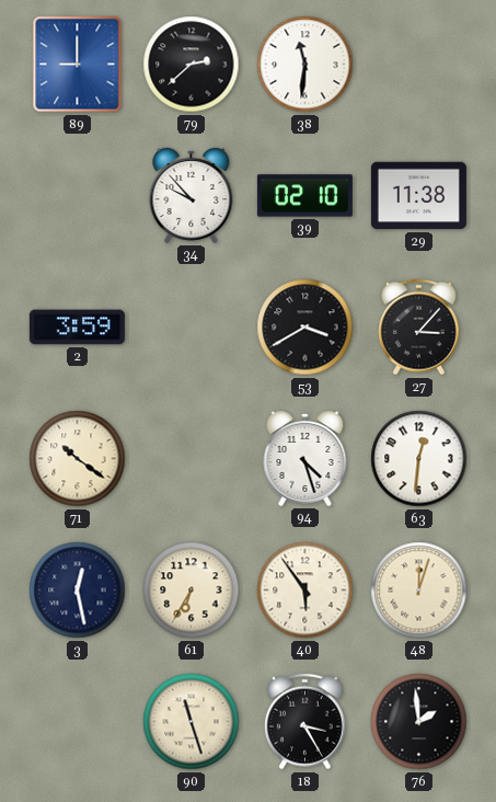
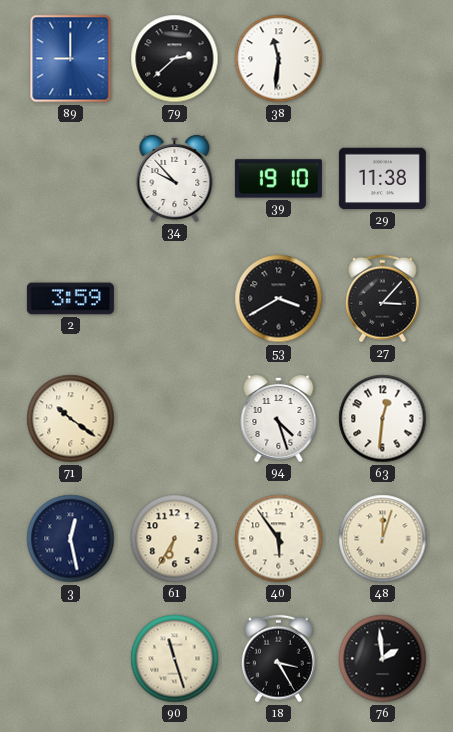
39: 02:10 -> 19:10 (278, 179)
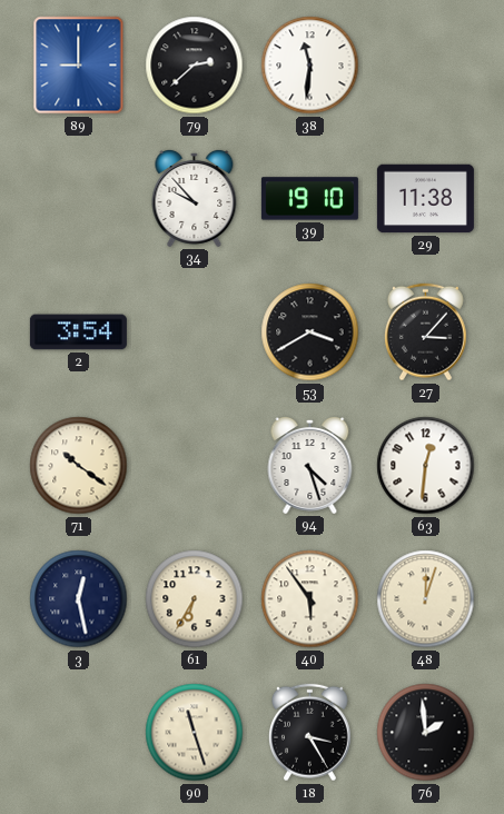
2: 3:59 -> 3:54 (78, 332)
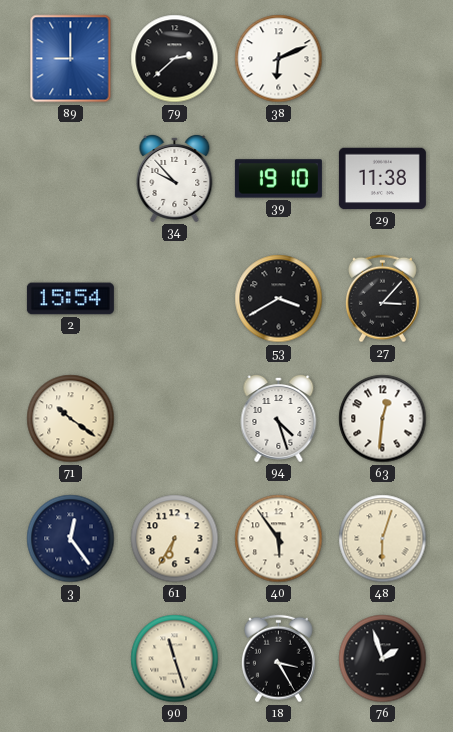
38: 11:31 -> 6:11 (279, 59)
2: 3:54 -> 15:54 (70, 299)
3: 12:28 -> 12:24 (71, 539)
48: 12:03 -> 6:03 (383, 539)
76: 1:59 -> 1:57 (383, 659)
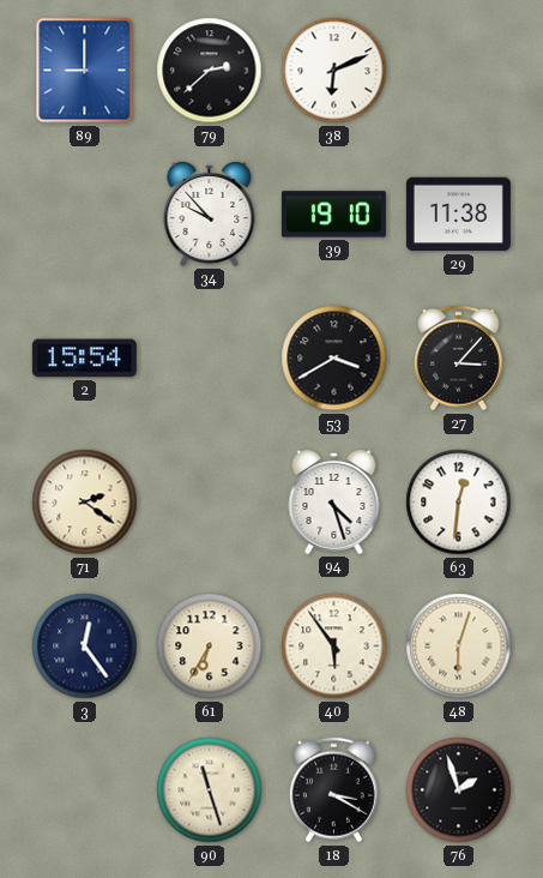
71: 10:21 -> 2:21 (85, 503)
18: 3:25 -> 3:20 (333, 790)
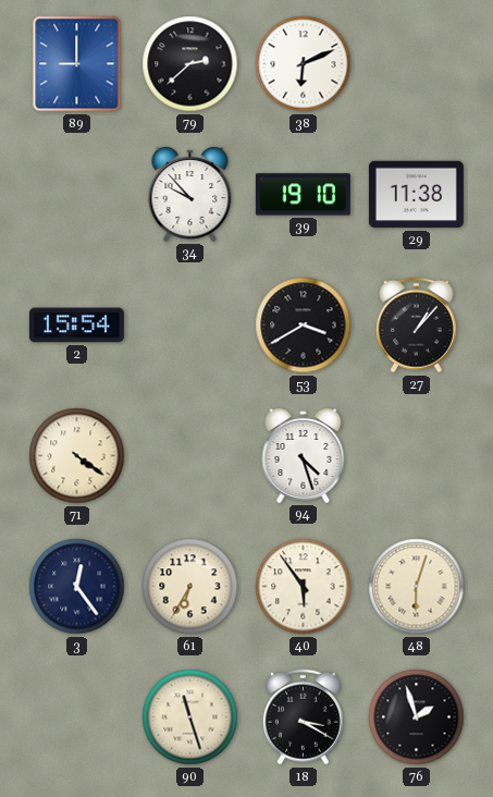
27: 3:07 -> 1:07 (416, 326)
71: 2:21 -> 4:21 (77, 456)
63: 12:31 -> none (459, 503)
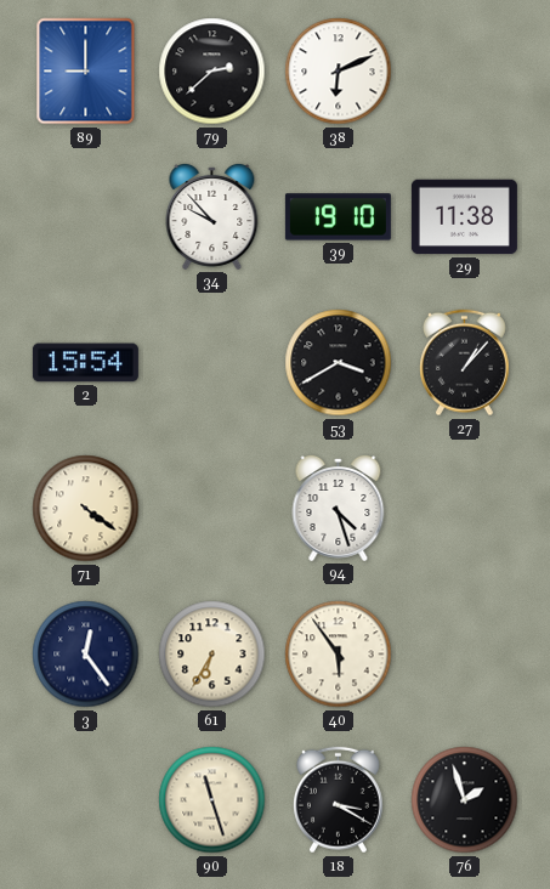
48: 6:03 -> none (417, 587)
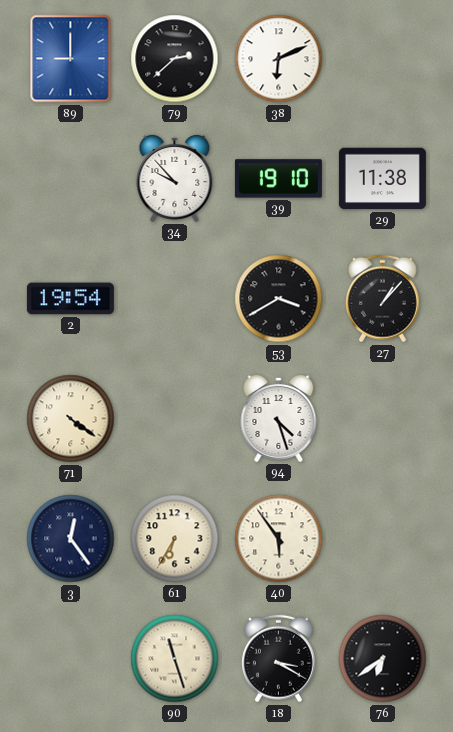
2: 15:54 -> 19:54 (70, 299)
76: 1:57 -> 6:39 (383, 659)
